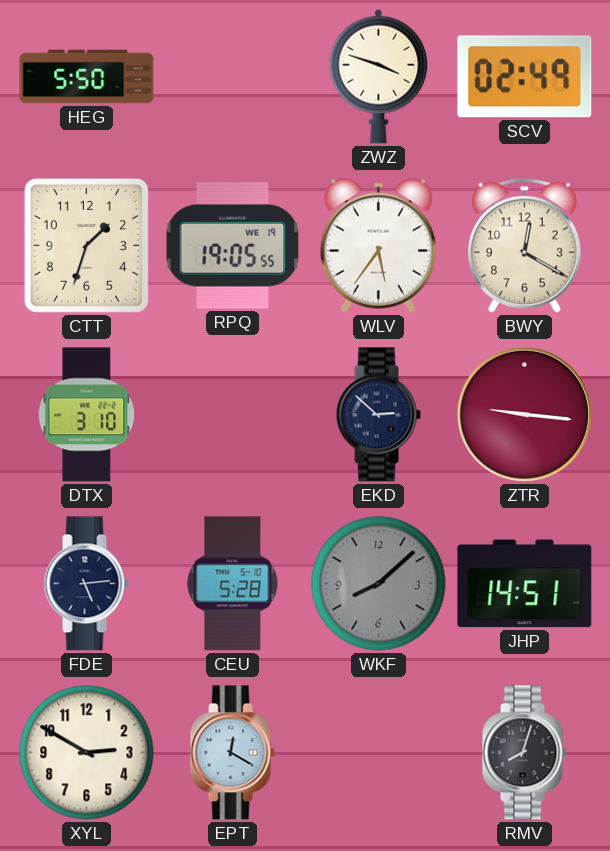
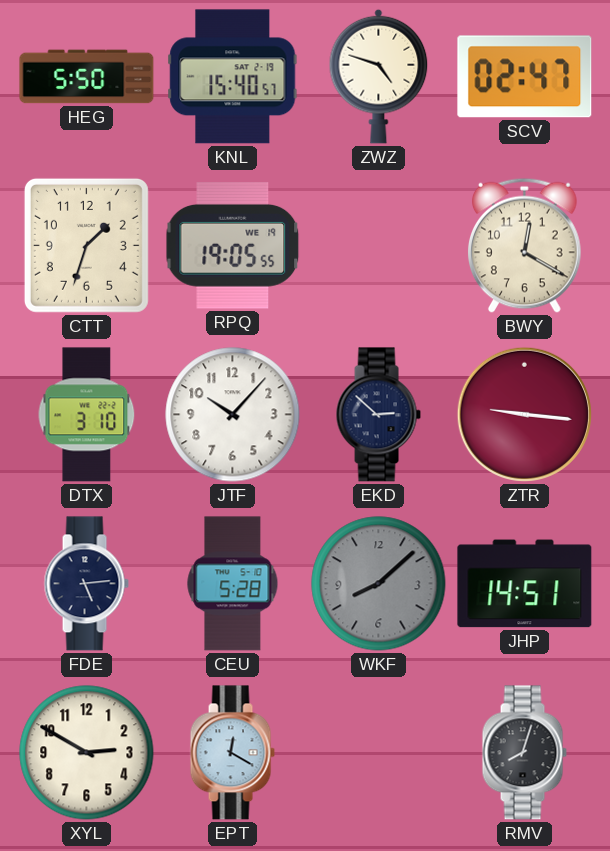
KNL: none -> 15:40 (233, 77)
ZWZ: 3:48 -> 4:48 (379, 76)
SCV: 02:49 -> 02:47 (525, 77)
WLV: 5:36 -> none (378, 245)
JTF: none -> 10:07 (233, 415)
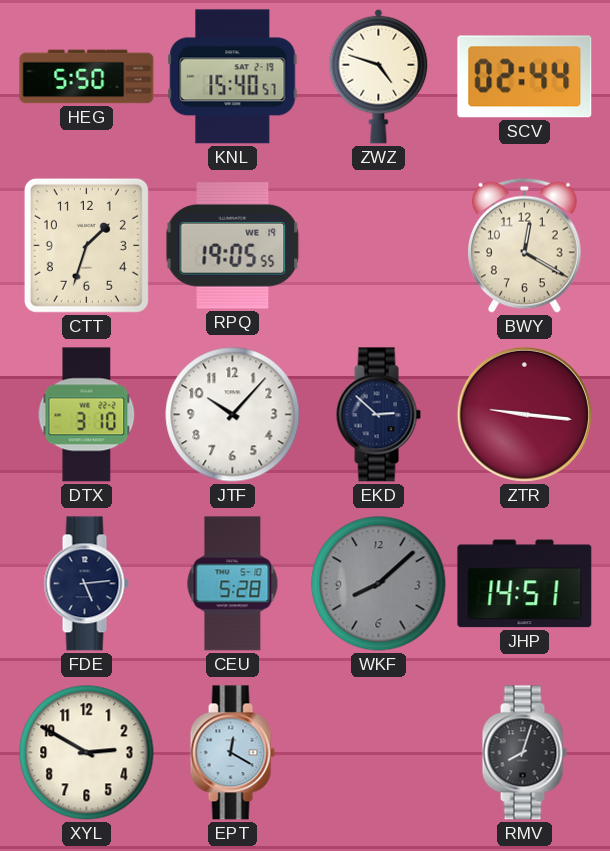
SCV: 02:47 -> 02:44 (525, 77)
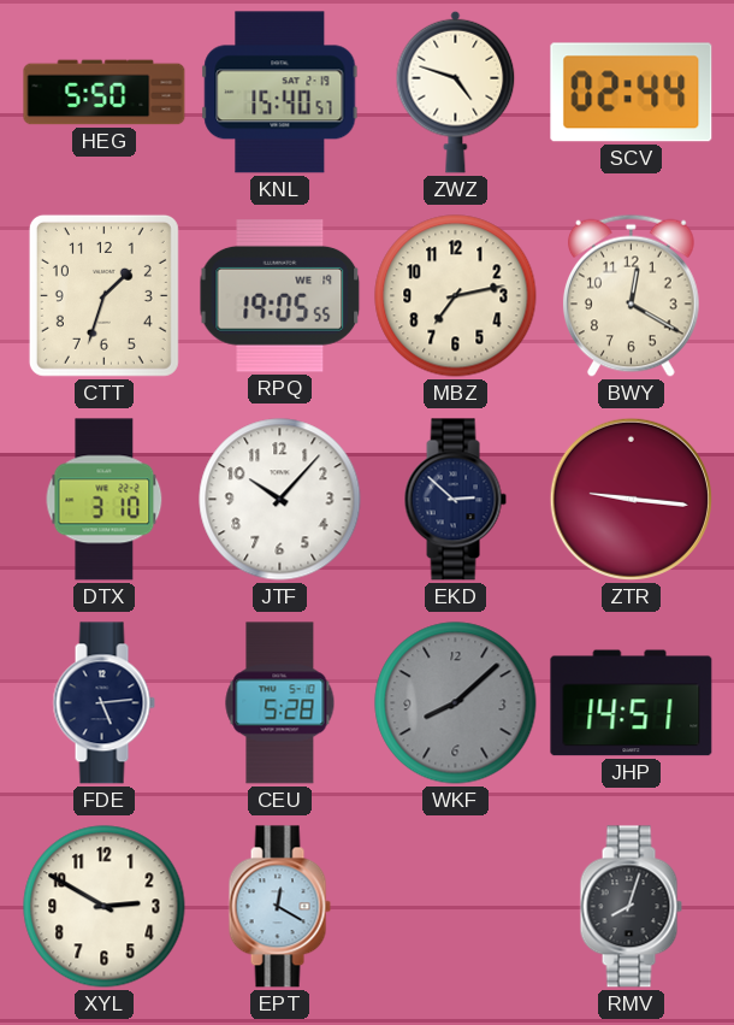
MBZ: none -> 7:13 (456, 296)
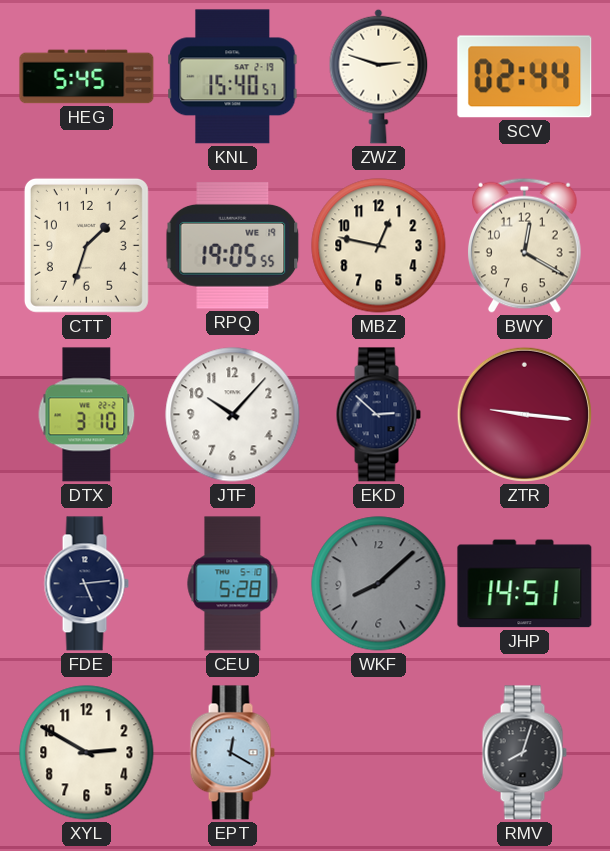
HEG: 5:50 -> 5:45 (87, 77)
ZWZ: 4:48 -> 2:48 (379, 76)
MBZ: 7:13 -> 12:47 (379, 246)
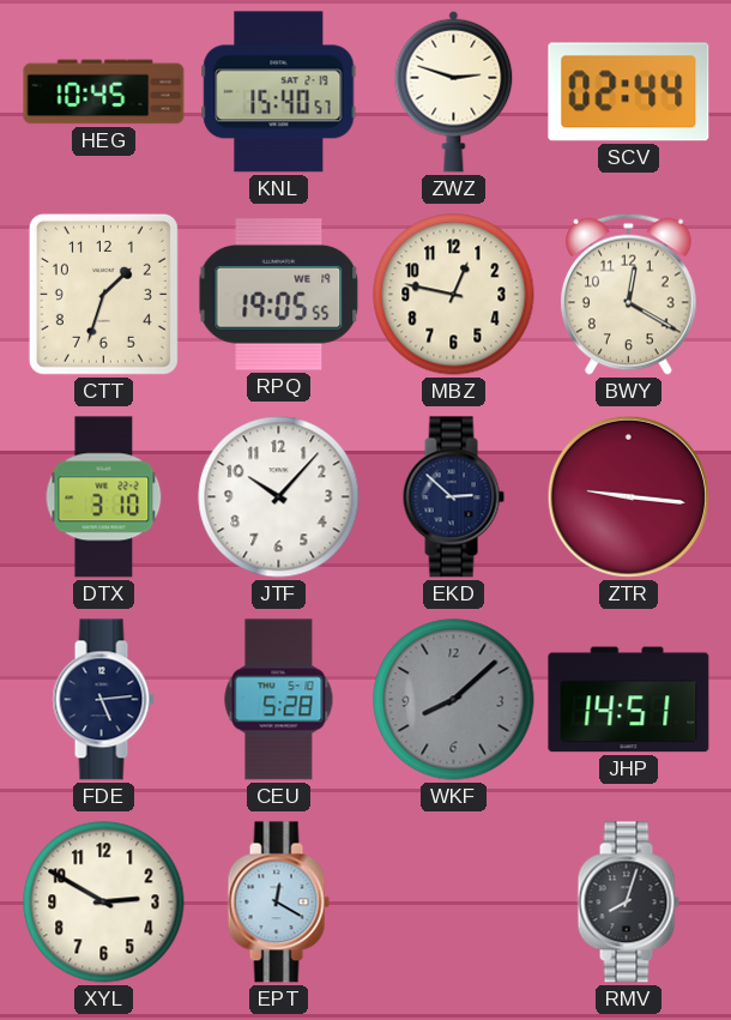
HEG: 5:45 -> 10:45 (104, 92)
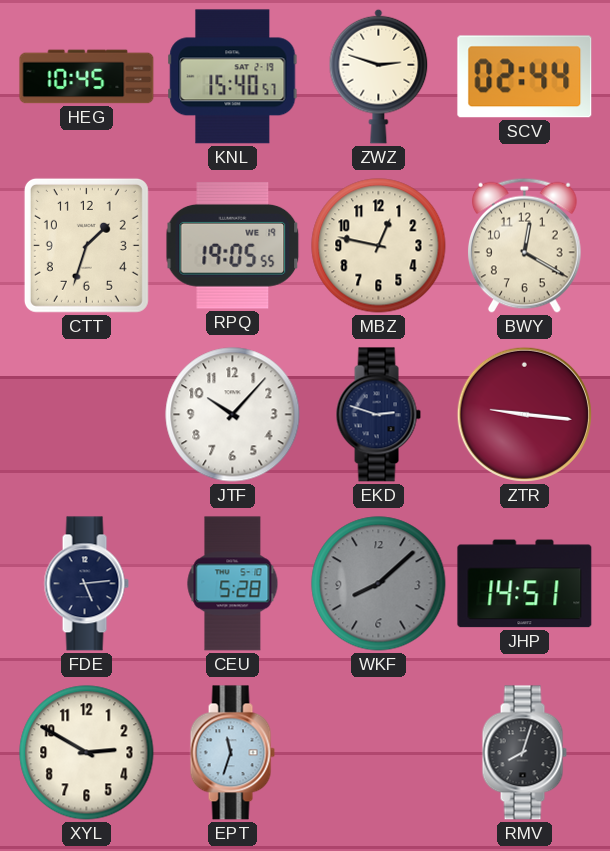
DTX: 3:10 -> none (104, 497)
EKD: 2:52 -> 2:48 (378, 415)
EPT: 12:20 -> 11:33 (232, 753)
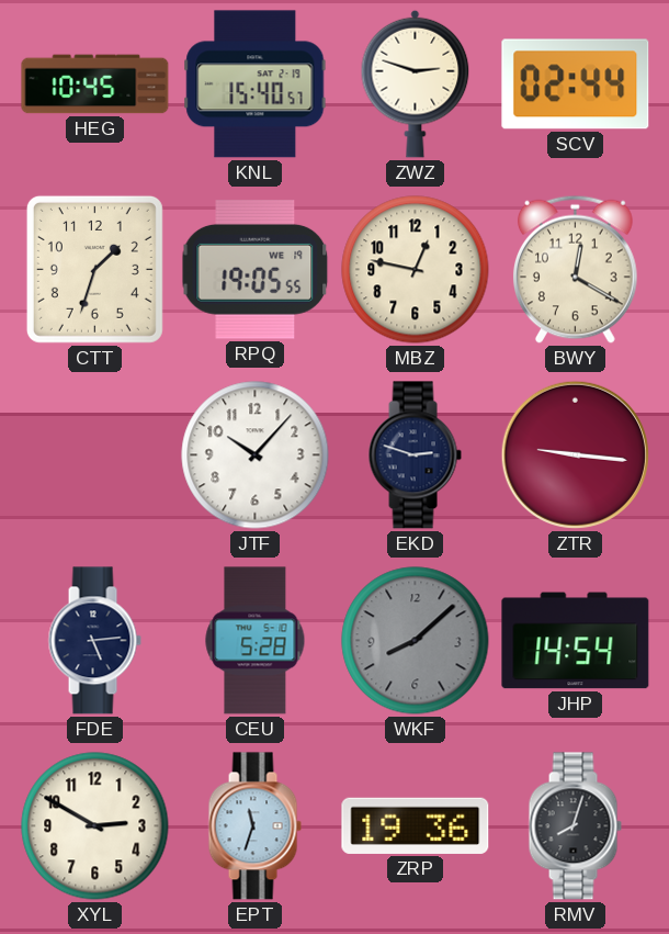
JHP: 14:51 -> 14:54 (576, 641)
ZRP: none -> 19:36 (416, 825)
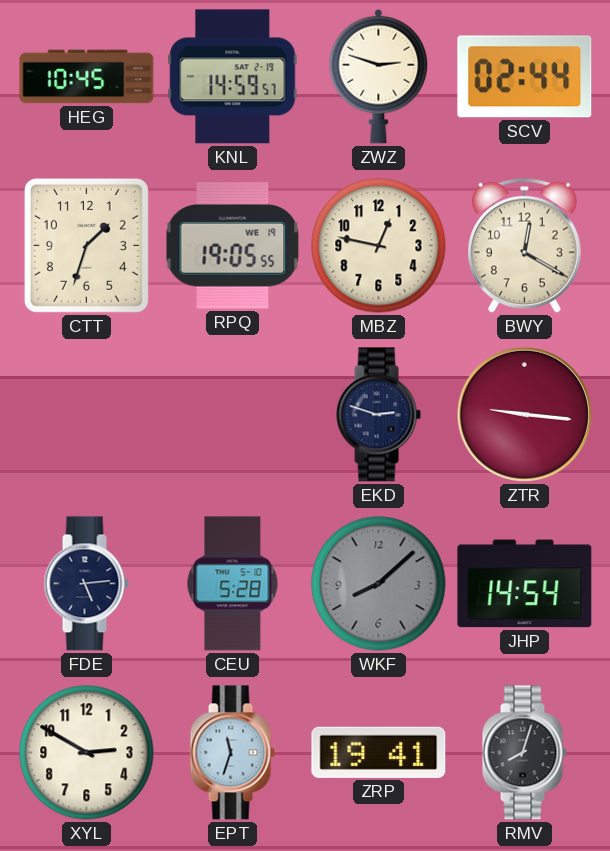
KNL: 15:40 -> 14:59 (233, 77)
JTF: 10:07 -> none (256, 455)
ZRP: 19:36 -> 19:41 (379, 752)
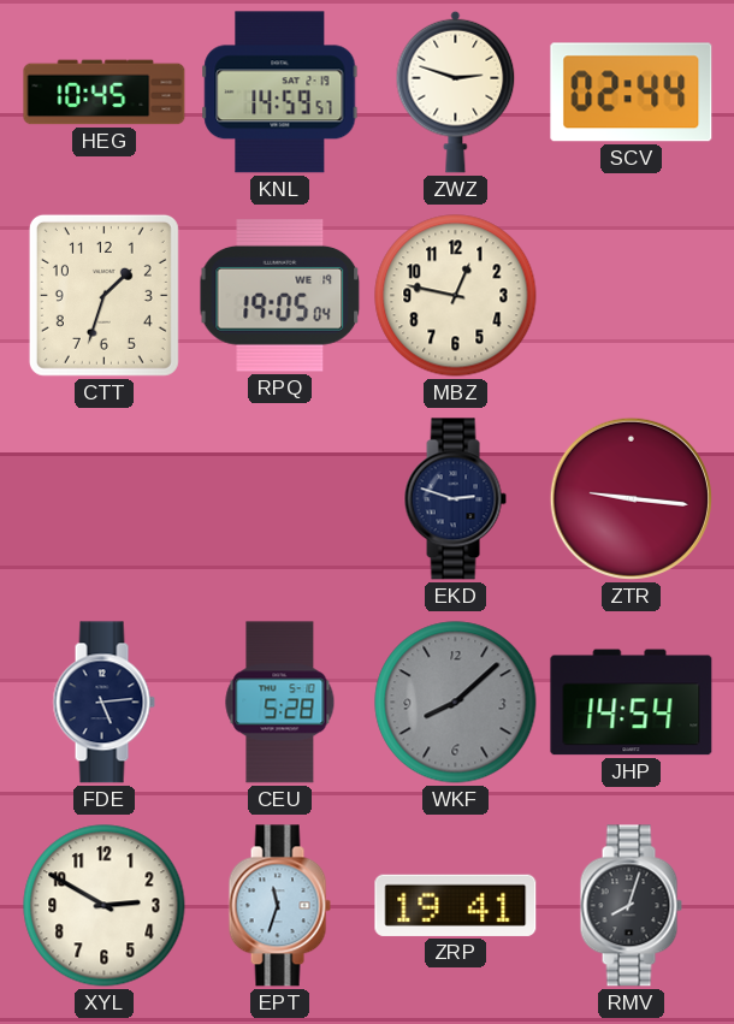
RPQ: 19:05:55 -> 19:05:04 (280, 296)
BWY: 12:20 -> none (524, 245)
